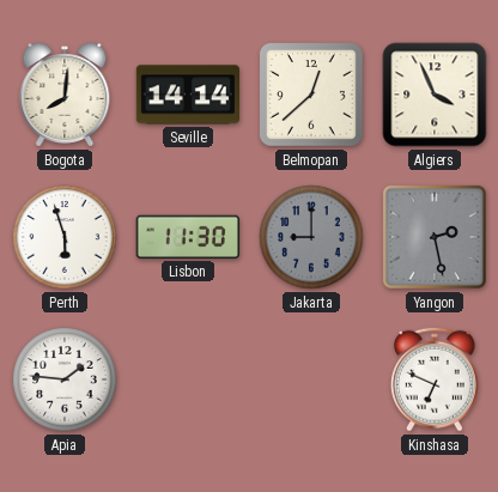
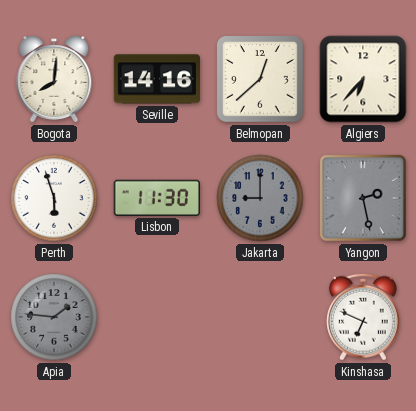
Seville: 14:14 -> 14:16 (156, 79)
Algiers: 3:56 -> 6:37 (363, 79)
Apia dial: white -> grey (54, 317)
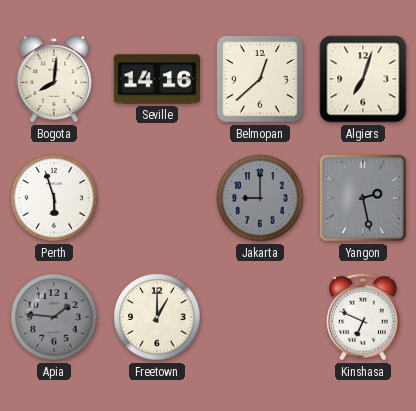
Algiers: 6:37 -> 7:03 (363, 79)
Lisbon: 11:30 -> none (157, 198)
Freetown: none -> 1:00 (157, 317)
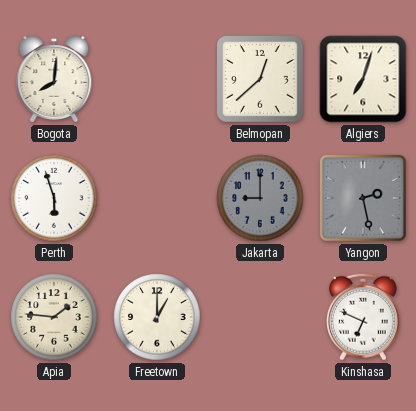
Seville: 14:16 -> none (156, 79)
Apia dial: grey -> cream (54, 317)
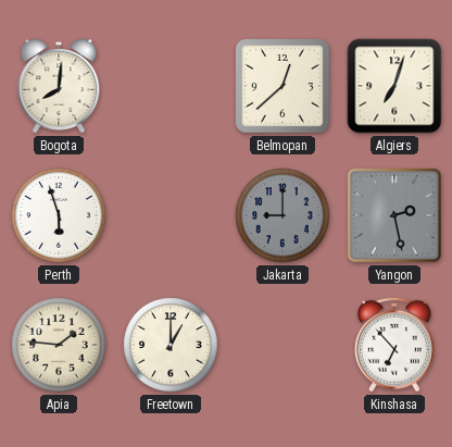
Kinshasa: 6:49 -> 6:53 (394, 345)
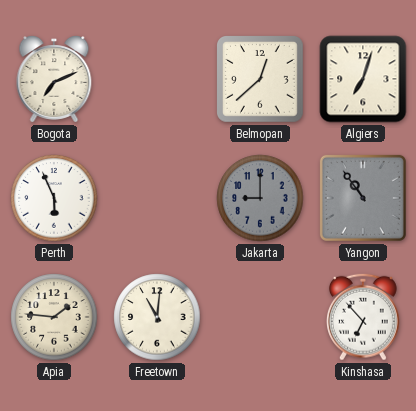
Bogota: 8:01 -> 7:11 (54, 79)
Perth: 5:57 -> 5:56 (54, 198)
Yangon: 2:28 -> 10:54 (363, 198)
Freetown: 1:00 -> 11:01 (157, 317)
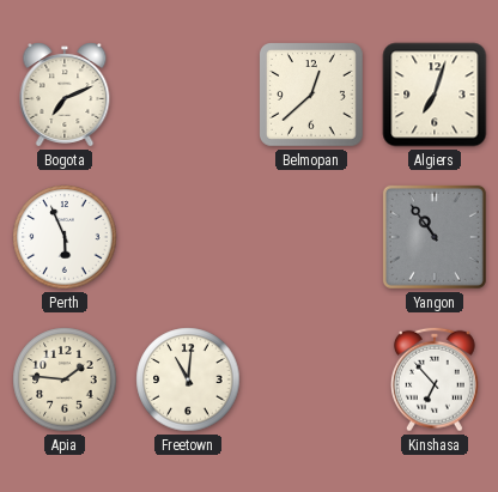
Jakarta: 9:00 -> none (260, 198)
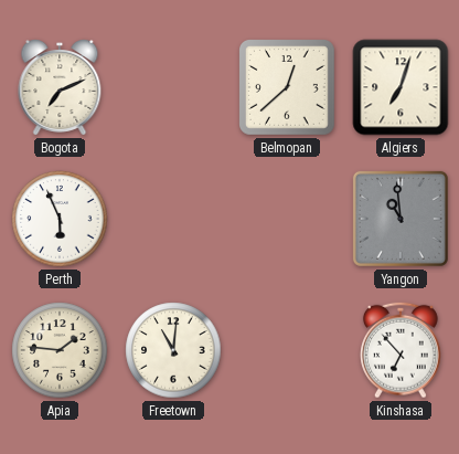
Yangon: 10:54 -> 10:59 (401, 219)
